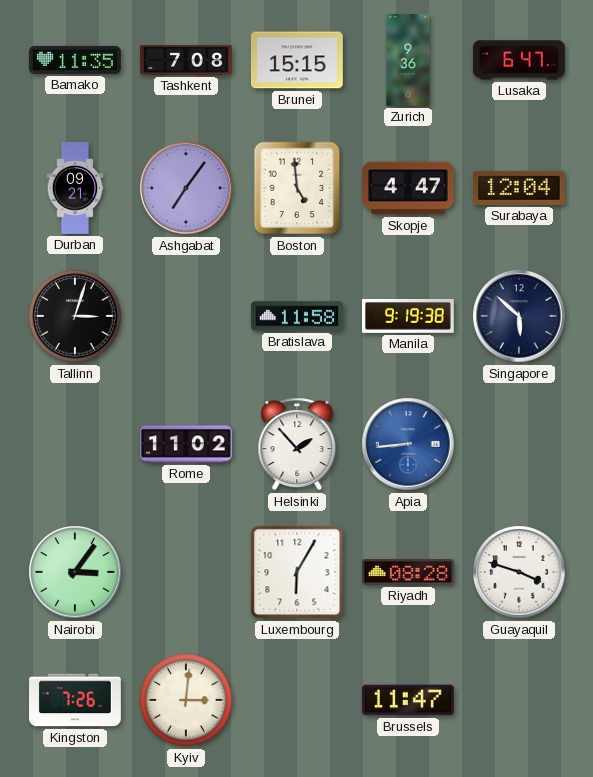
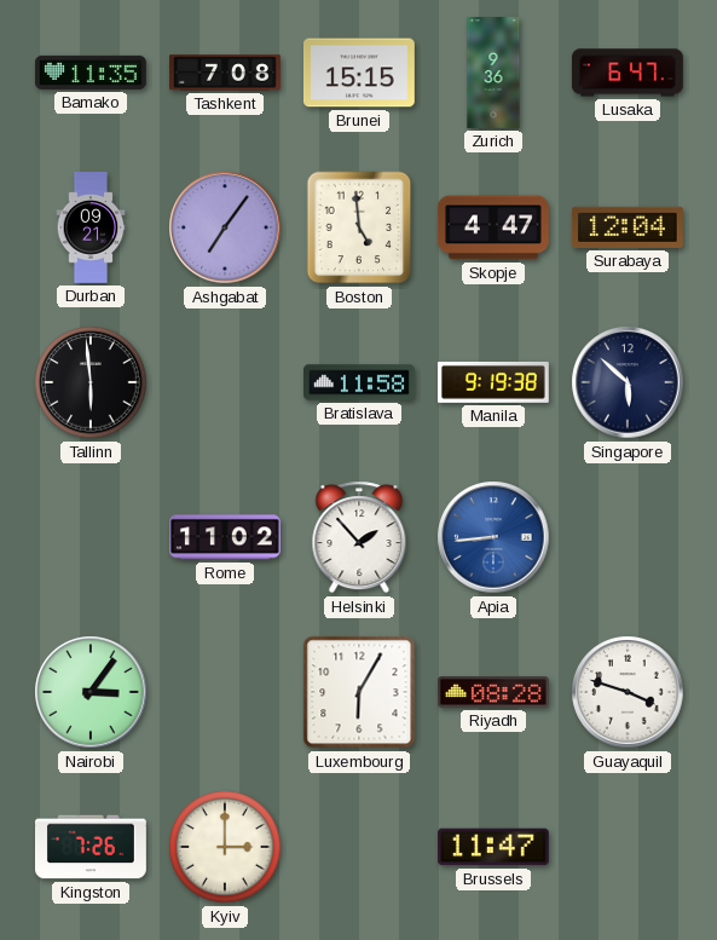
Tallinn: 3:03 -> 5:59 (91, 382)
Kyiv: 3:01 -> 3:00 (225, 847)
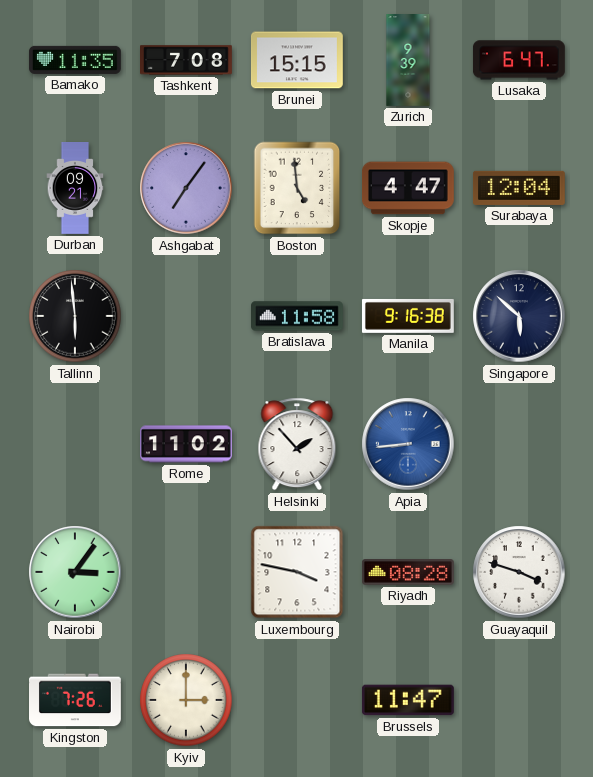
Zurich: 9:36 -> 9:39 (408, 61)
Manila: 9:19 -> 9:16 (408, 316)
Luxembourg: 6:05 -> 3:47 (297, 572)
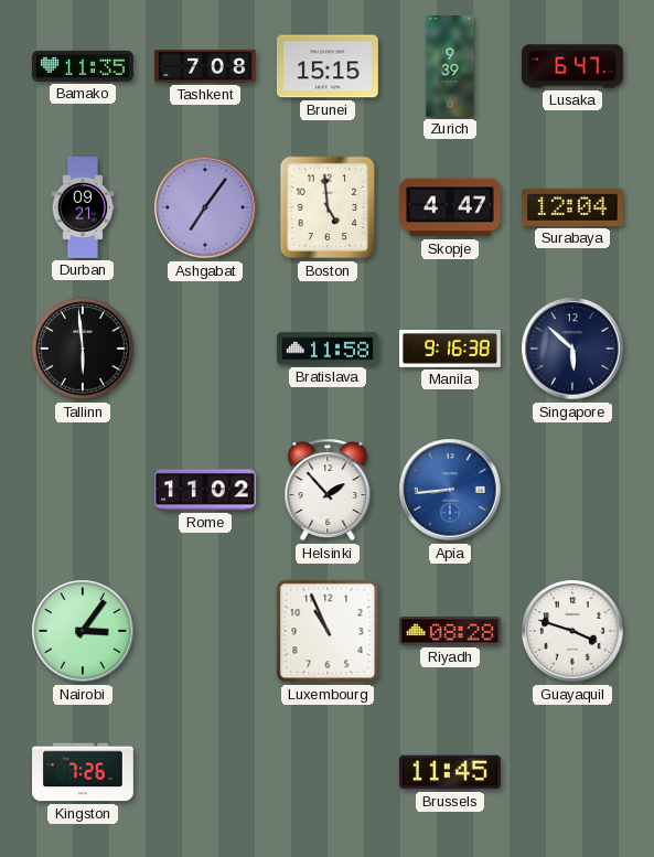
Luxembourg: 3:47 -> 10:56 (328, 631)
Kyiv: 3:00 -> none (186, 700)
Brussels: 11:47 -> 11:45 (450, 772)
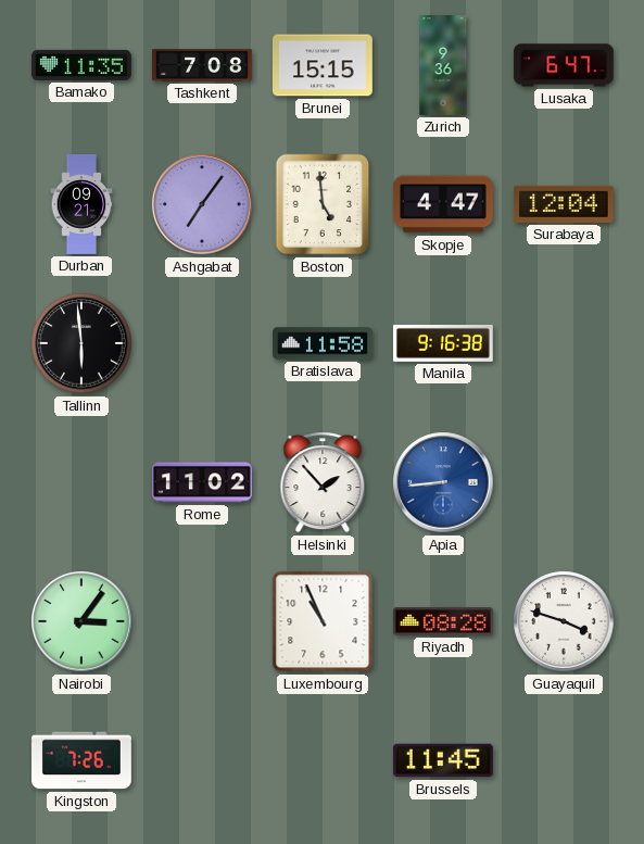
Zurich: 9:39 -> 9:36 (443, 66)
Singapore: 5:52 -> none (572, 349)
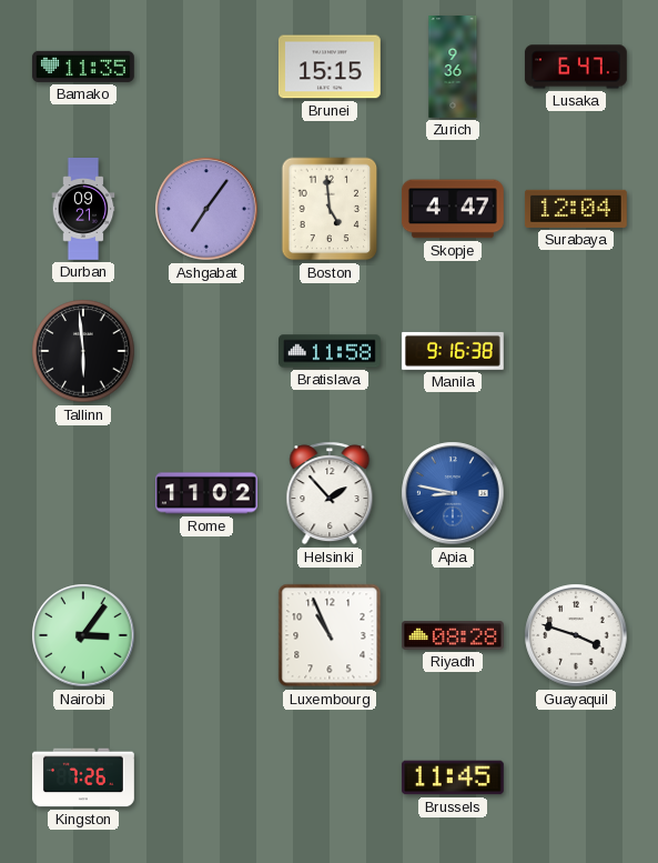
Tashkent: 7:08 -> none (203, 65)
Apia: 8:44 -> 8:47 (453, 493)
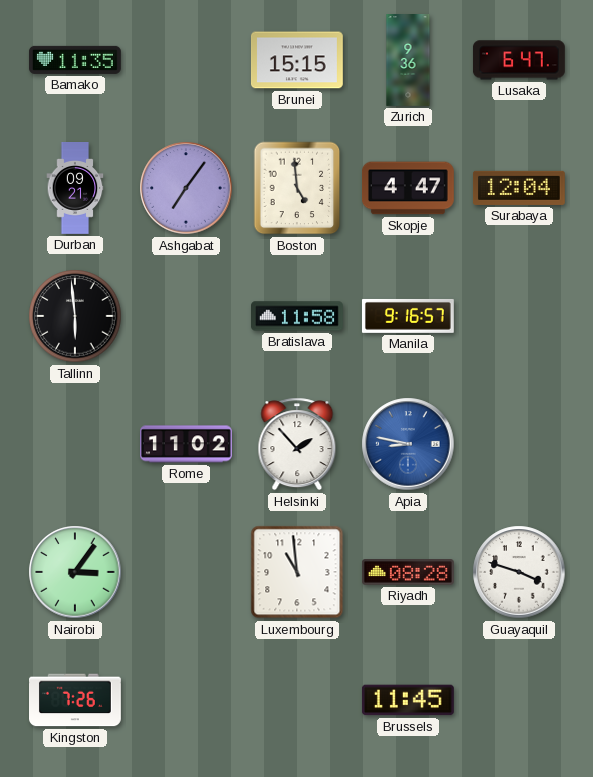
Manila: 9:16:38 -> 9:16:57 (408, 316)
Luxembourg: 10:56 -> 10:59 (297, 572)
